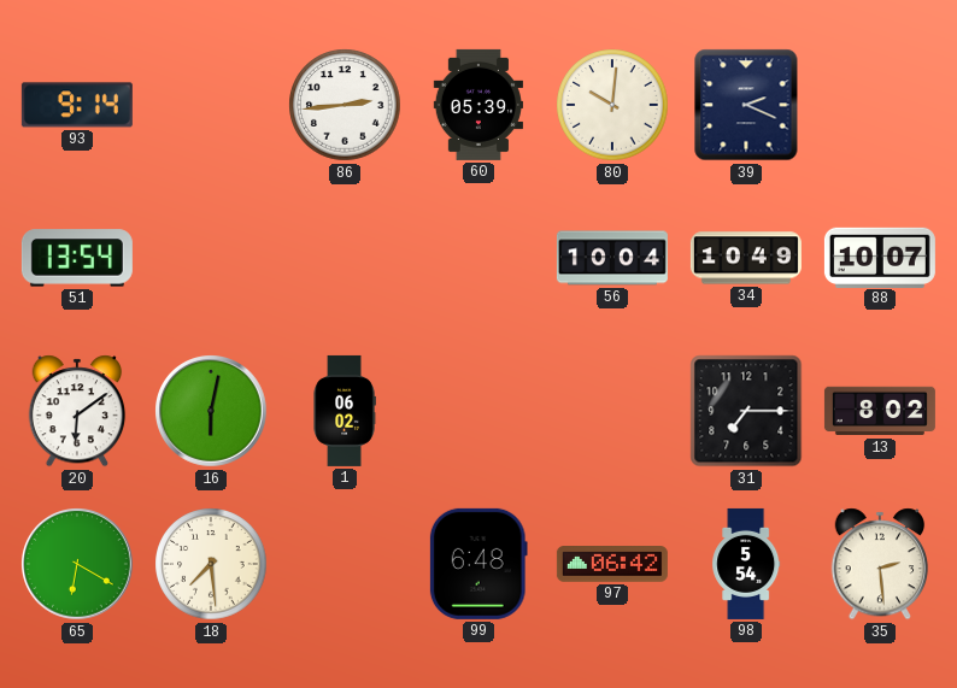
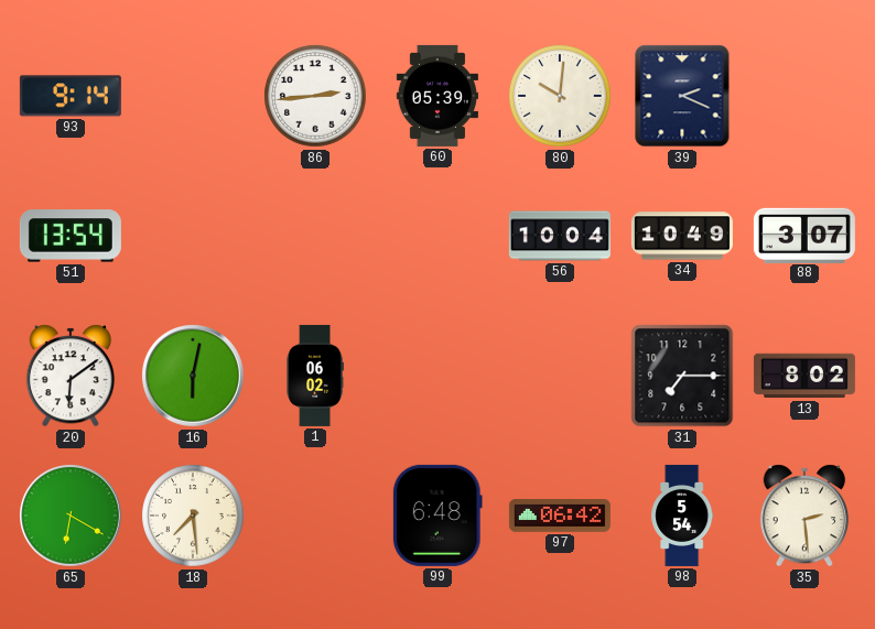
88: 10:07 -> 3:07 (804, 235)
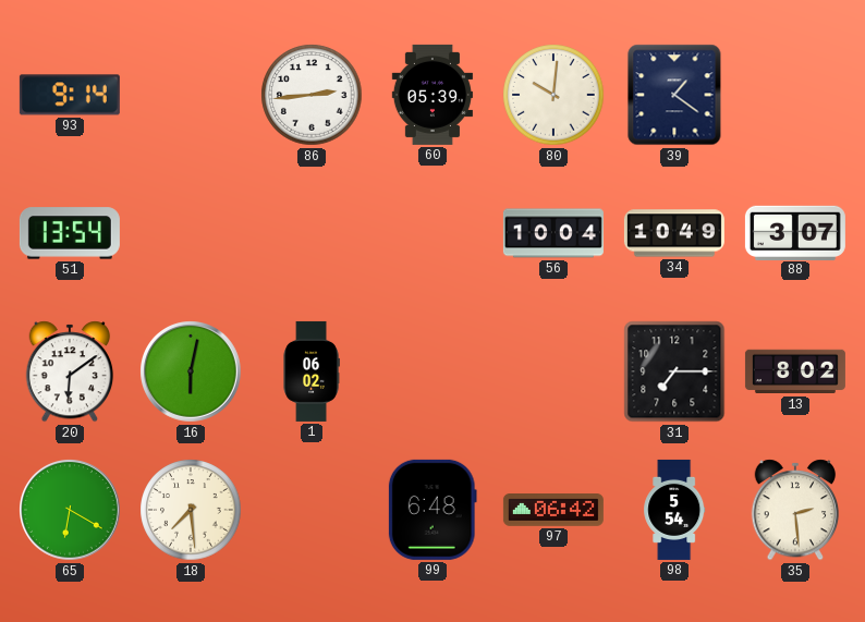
39: 2:19 -> 1:21 (674, 95)
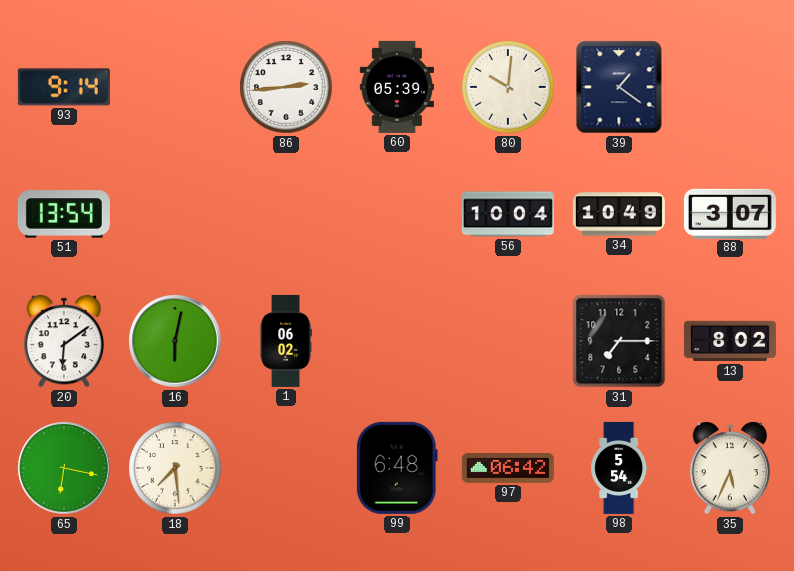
65: 6:20 -> 6:17 (65, 469)
35: 2:29 -> 5:34 (730, 468)
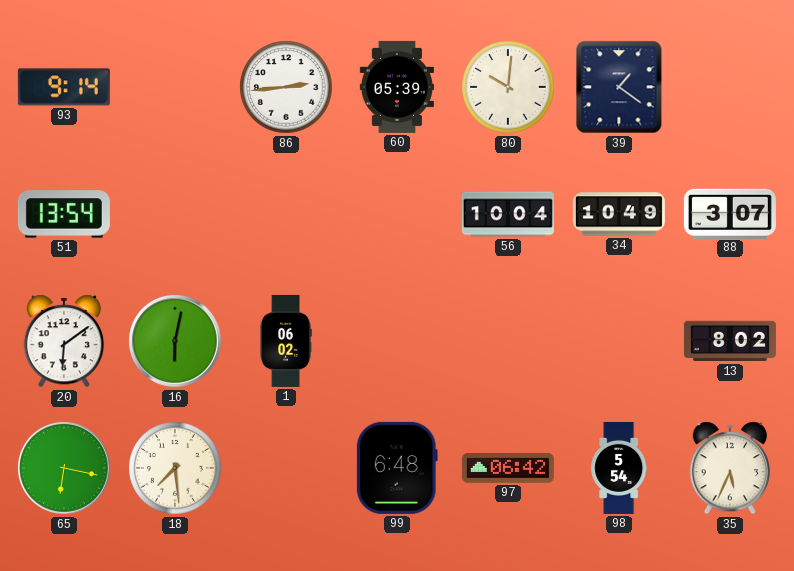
31: 7:15 -> none (619, 341)
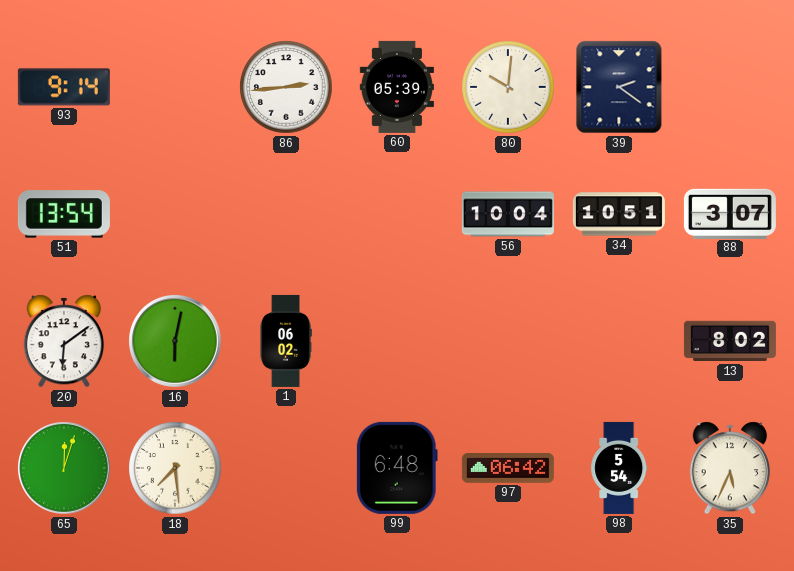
39: 1:21 -> 2:21 (619, 87)
34: 10:49 -> 10:51 (619, 214)
65: 6:17 -> 12:03 (65, 469)
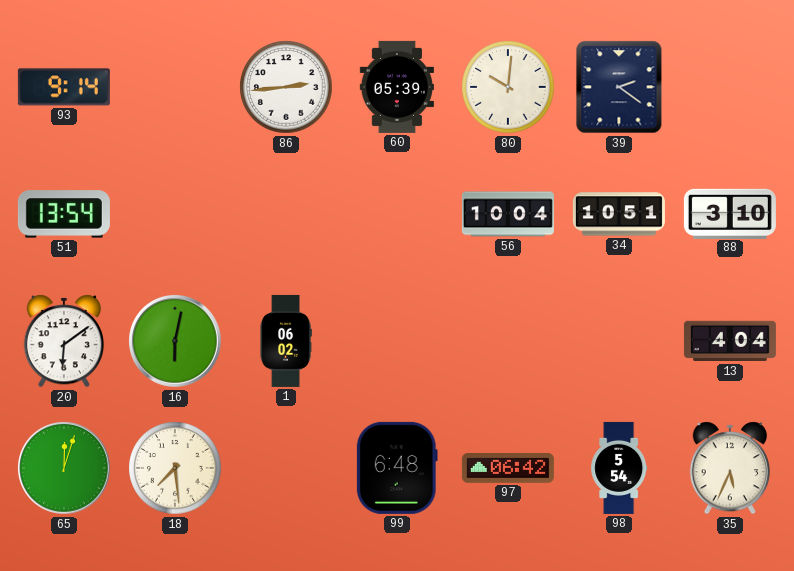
88: 3:07 -> 3:10 (730, 213)
13: 8:02 -> 4:04 (730, 341)
